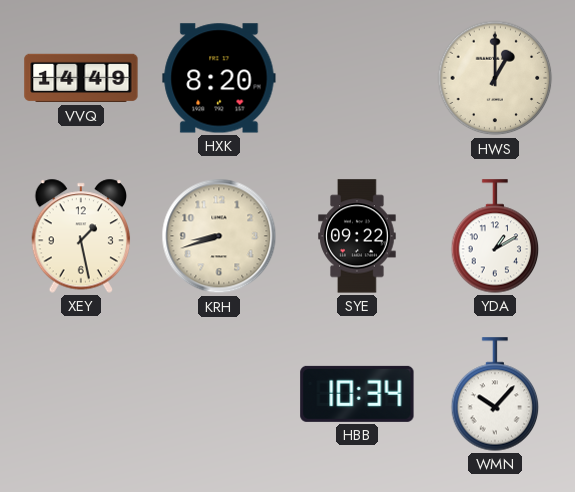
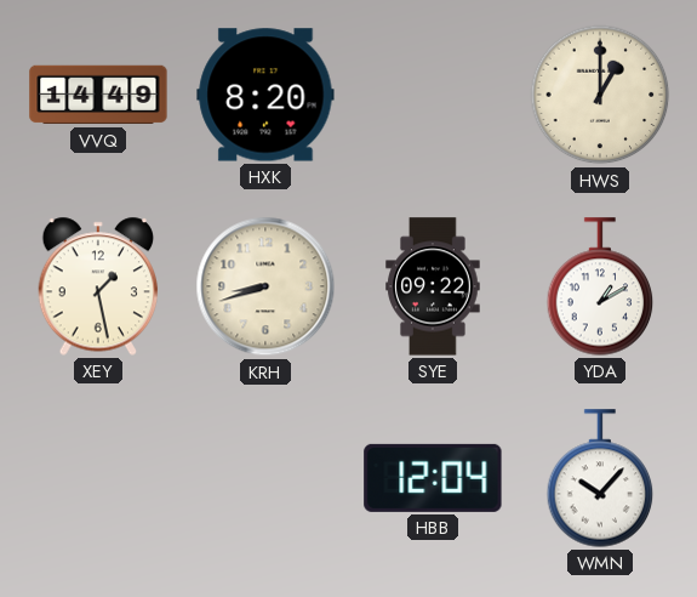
HBB: 10:34 -> 12:04 (433, 478)
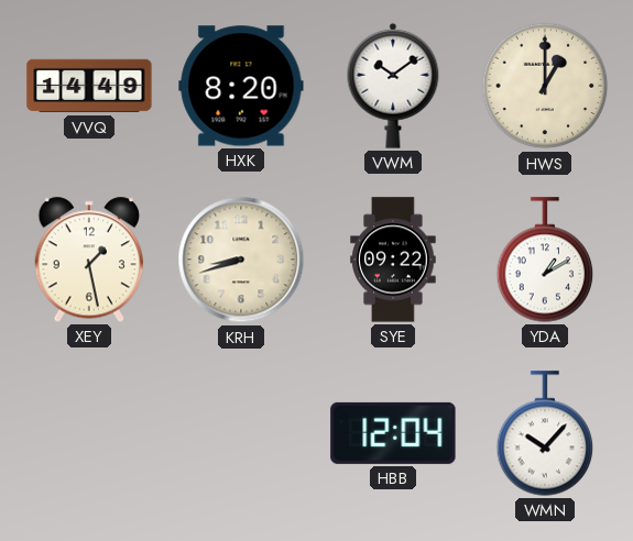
VWM: none -> 10:09 (393, 86)
